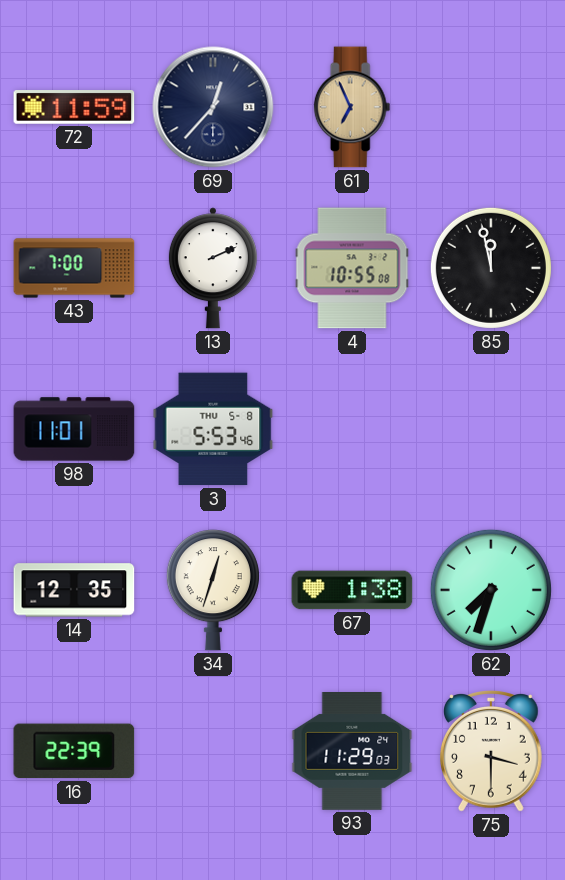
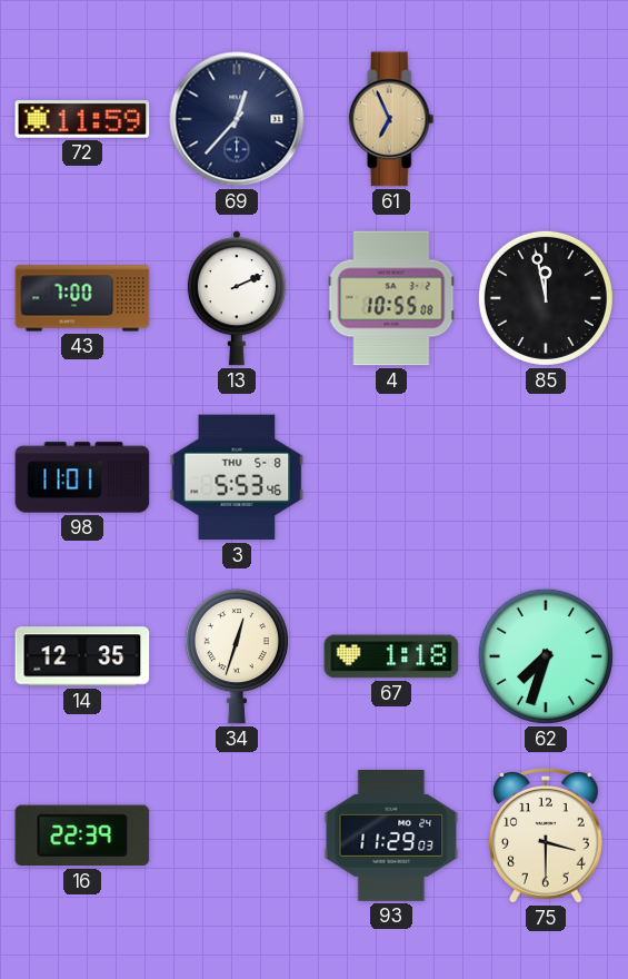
67: 1:38 -> 1:18 (391, 656)
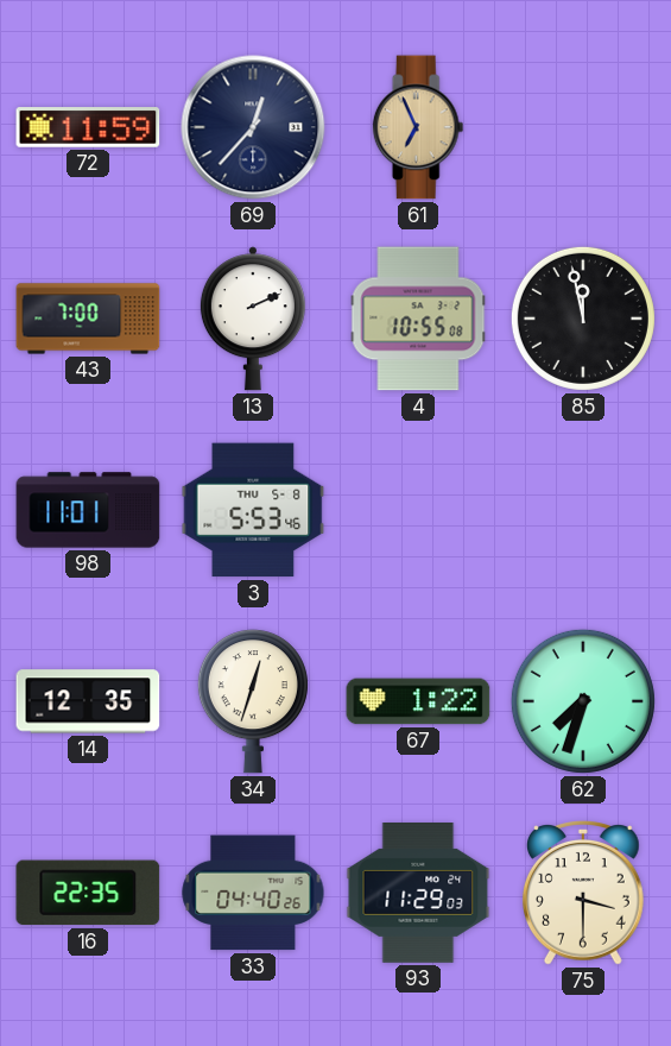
67: 1:18 -> 1:22 (418, 701)
16: 22:39 -> 22:35 (88, 893)
33: none -> 04:40 (253, 893)
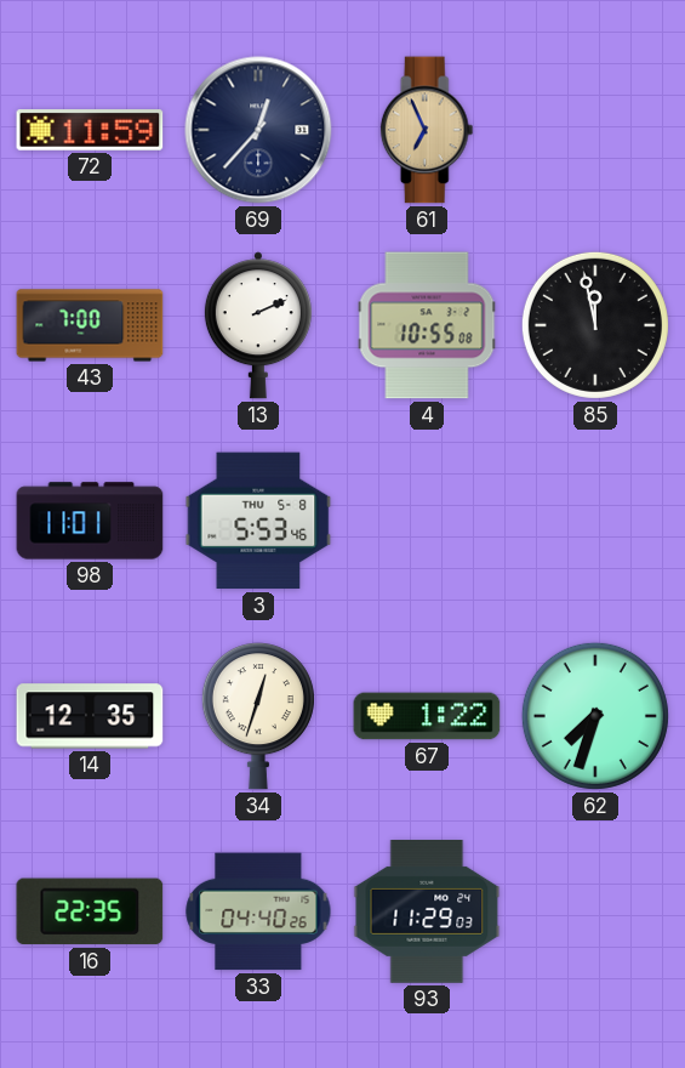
75: 3:30 -> none (584, 894)
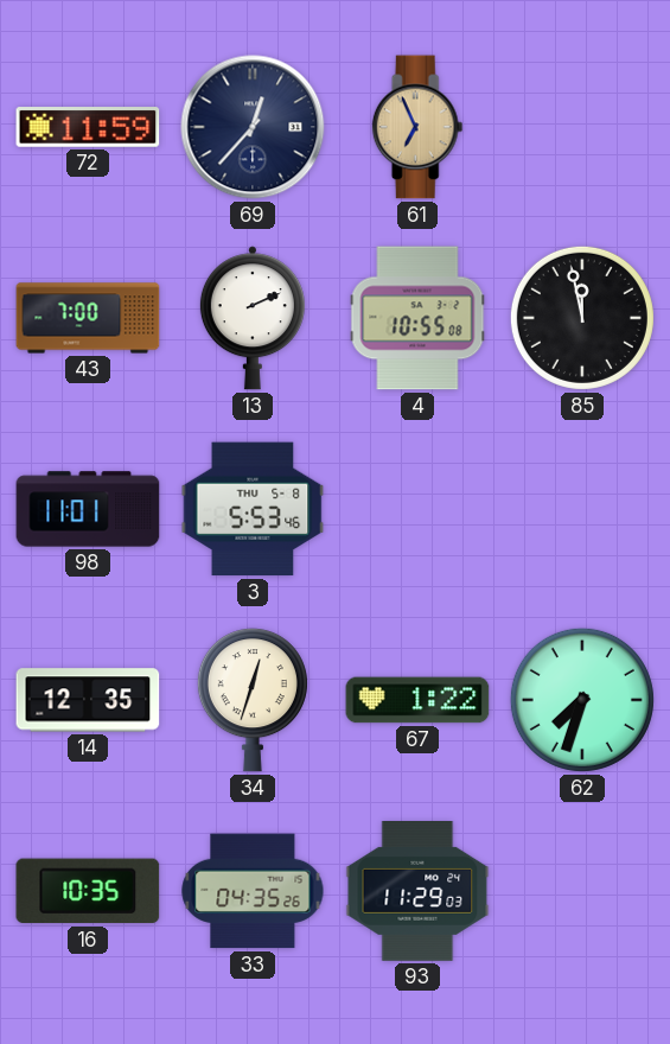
16: 22:35 -> 10:35 (88, 891)
33: 04:40 -> 04:35 (253, 891)
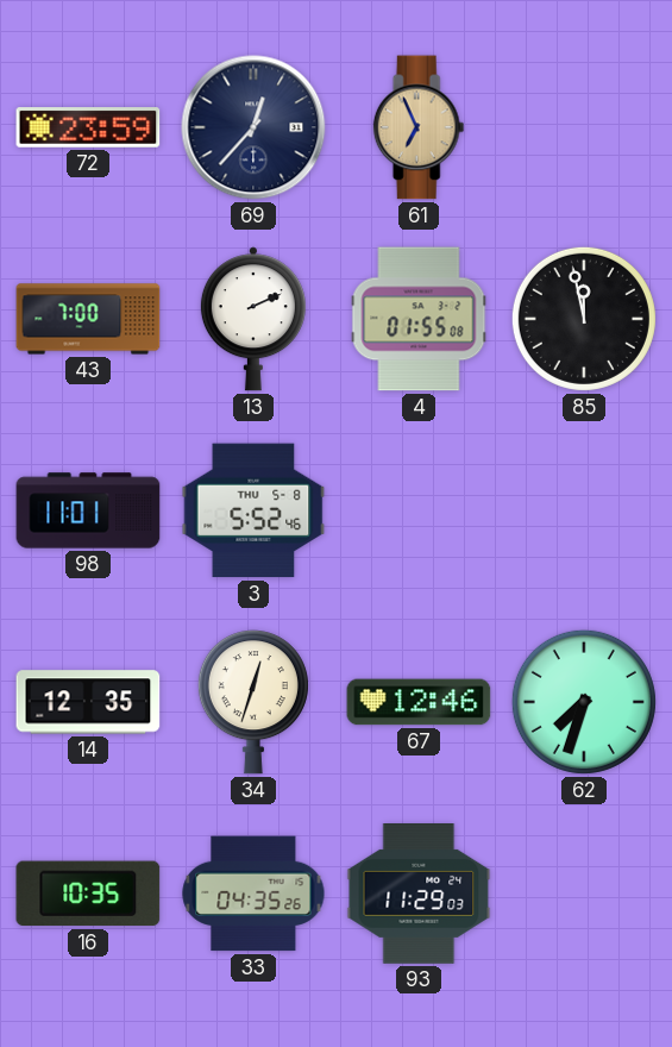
72: 11:59 -> 23:59 (88, 127)
4: 10:55 -> 01:55 (419, 319)
3: 5:53 -> 5:52 (253, 510)
67: 1:22 -> 12:46 (419, 702)
